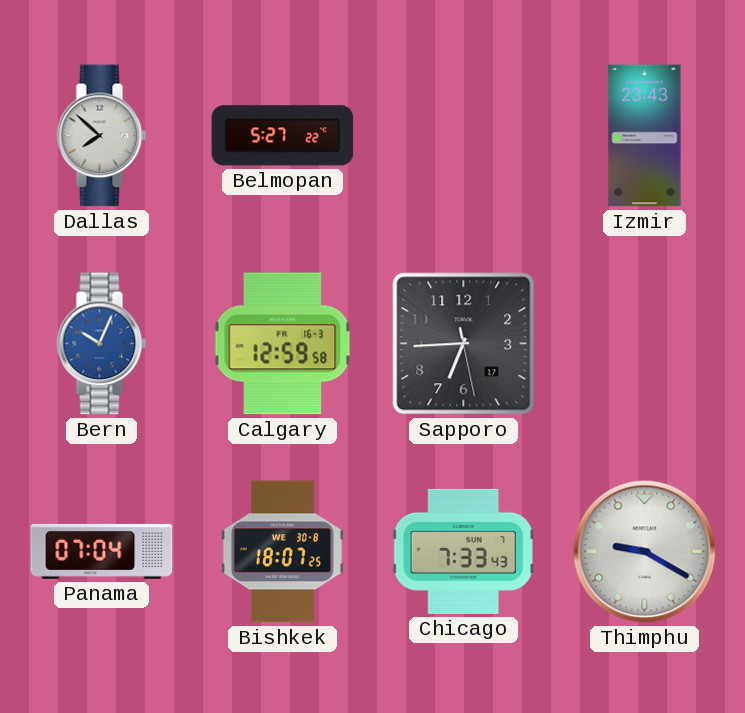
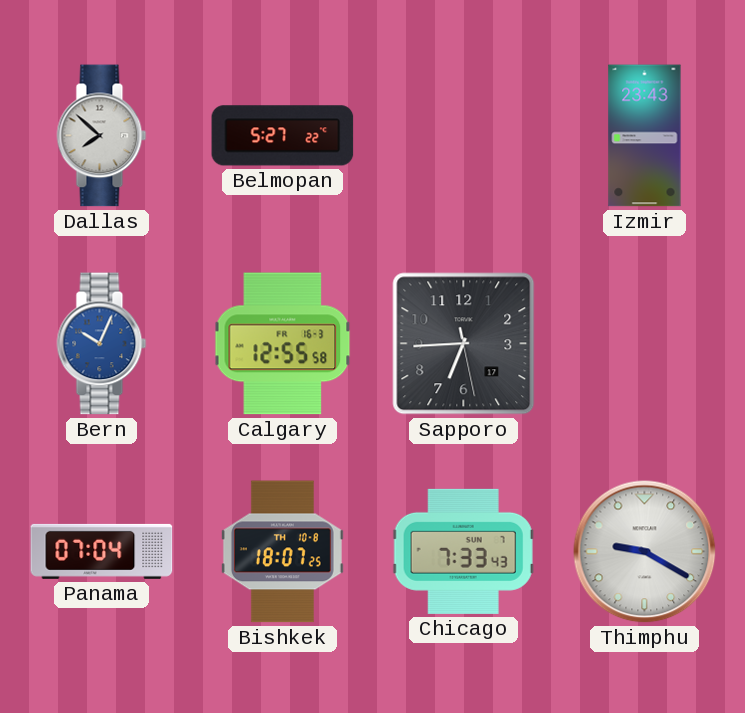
Calgary: 12:59 -> 12:55 (283, 344)
Bishkek date: WE 30-8 -> TH 10-8 (282, 552)
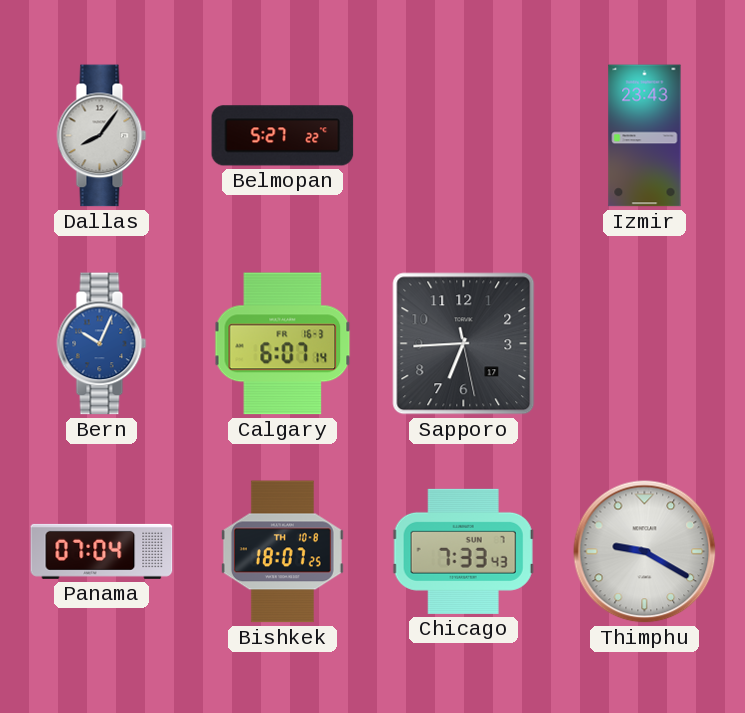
Dallas: 7:52 -> 8:06 (102, 136)
Calgary: 12:55 -> 6:07 (283, 344)
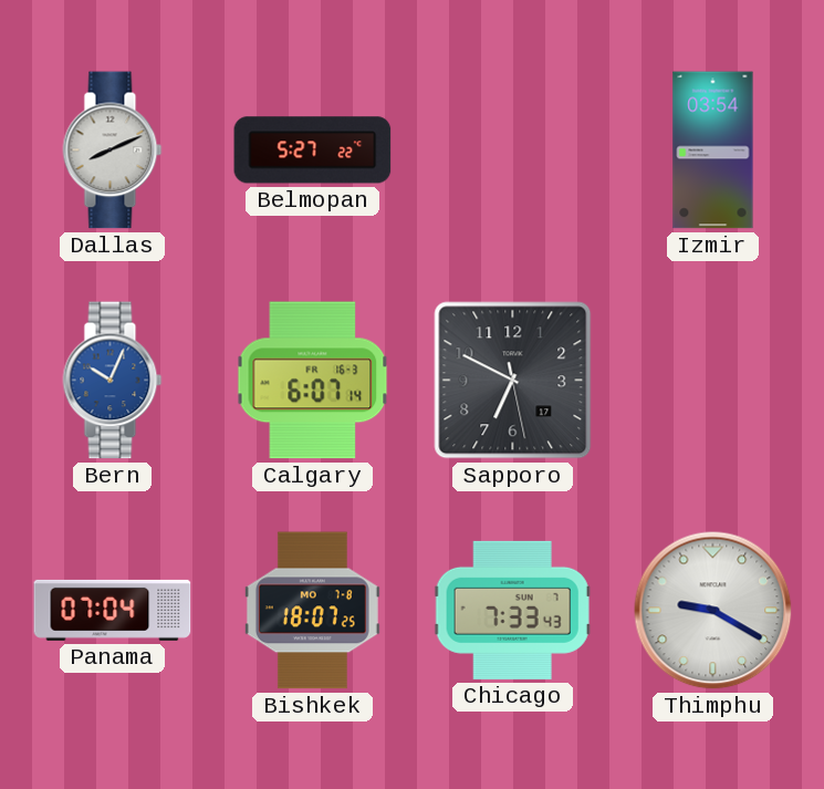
Dallas: 8:06 -> 8:11 (113, 150)
Izmir: 23:43 -> 03:54 (713, 150)
Sapporo: 6:44 -> 6:49 (513, 381)
Bishkek date: TH 10-8 -> MO 7-8 (312, 611)
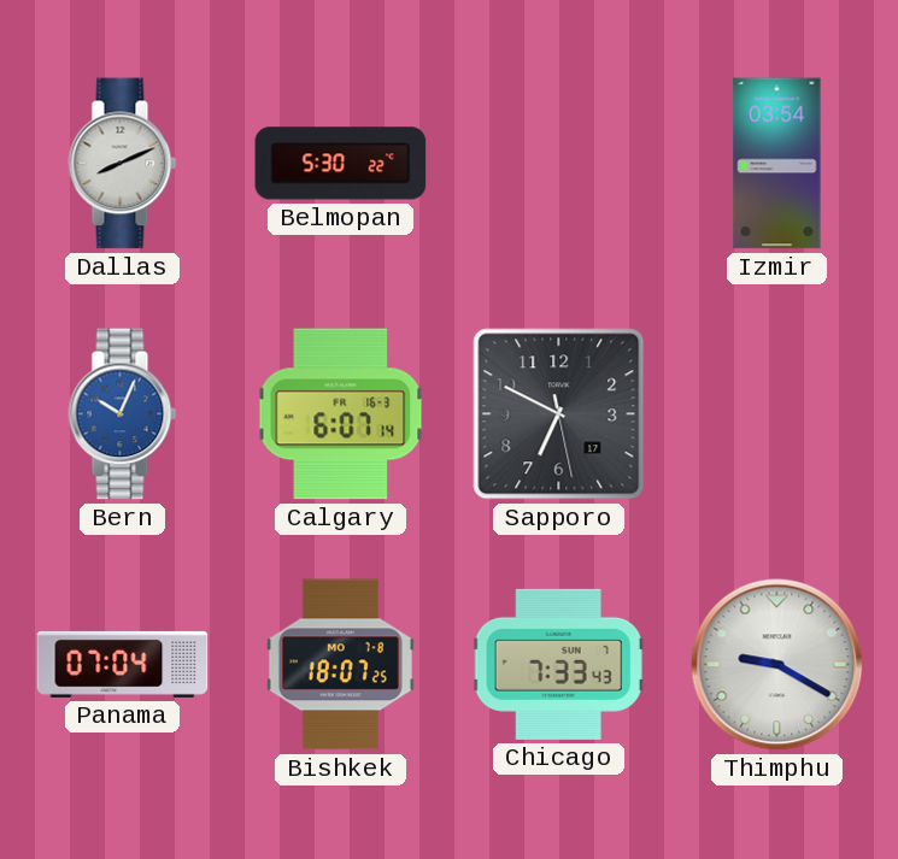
Belmopan: 5:27 -> 5:30 (341, 164)
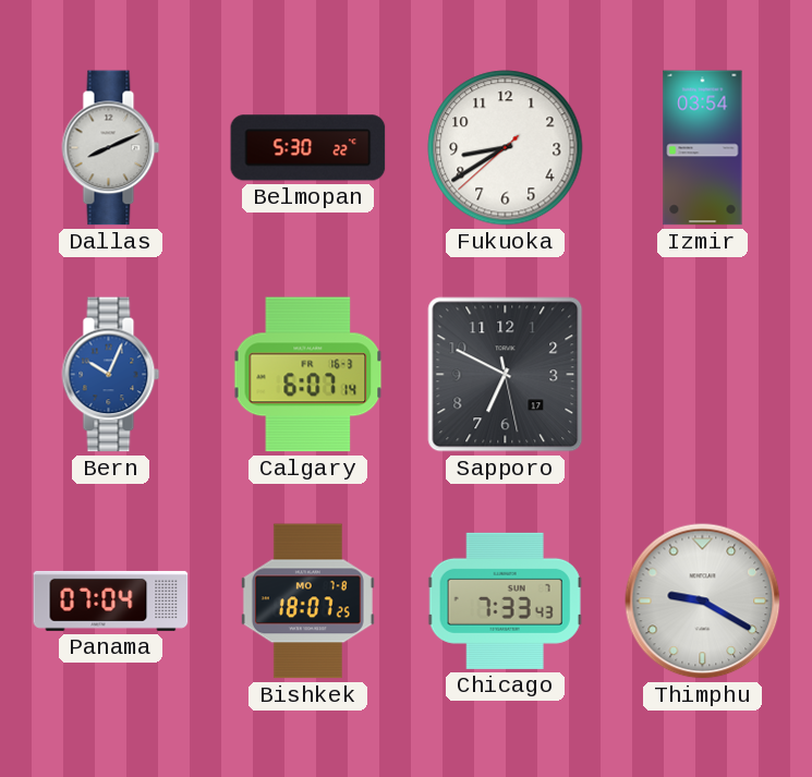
Fukuoka: none -> 8:39 (506, 148)
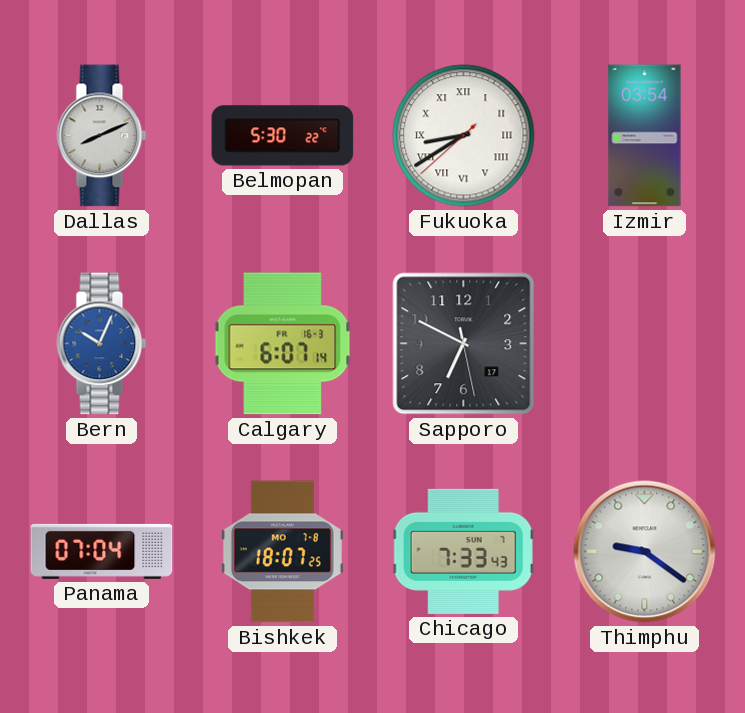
Fukuoka numerals: Arabic -> Roman (464, 136)
Thimphu: 9:20 -> 9:21 (645, 552)
